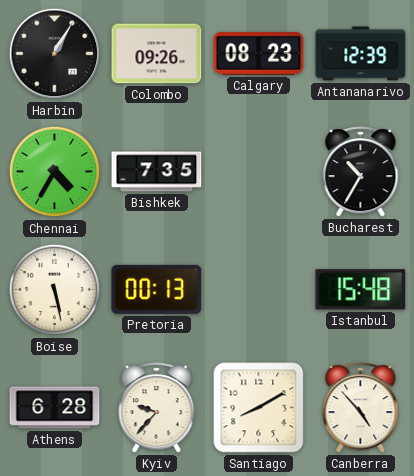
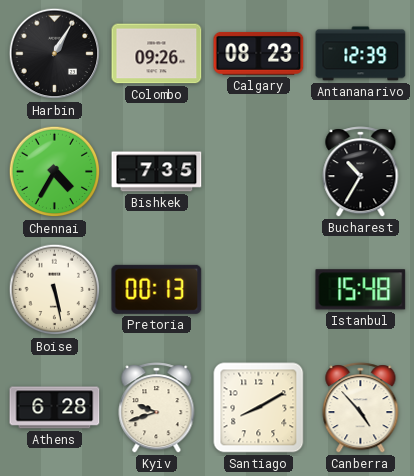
Kyiv: 9:37 -> 9:42 (157, 408)
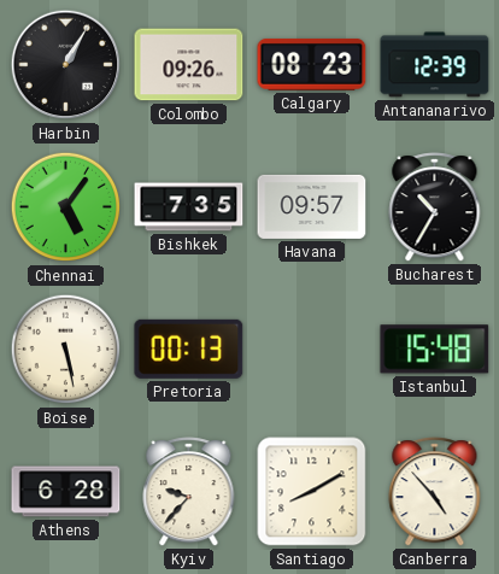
Chennai: 4:35 -> 5:06 (66, 207)
Havana: none -> 09:57 (312, 206)
Kyiv: 9:42 -> 9:37 (189, 492)
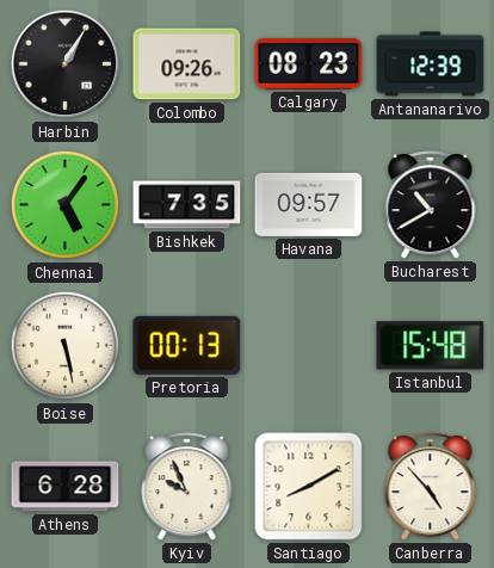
Bucharest: 10:35 -> 10:40 (431, 205)
Kyiv: 9:37 -> 9:56 (187, 487)
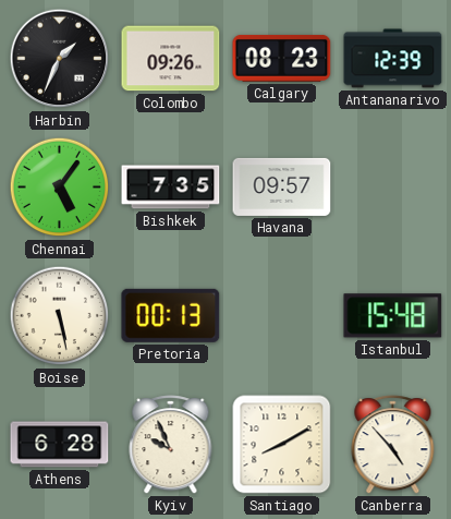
Harbin: 1:05 -> 1:34 (60, 59)
Bucharest: 10:40 -> none (431, 205)
